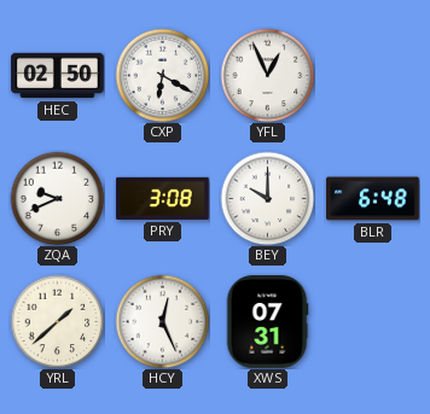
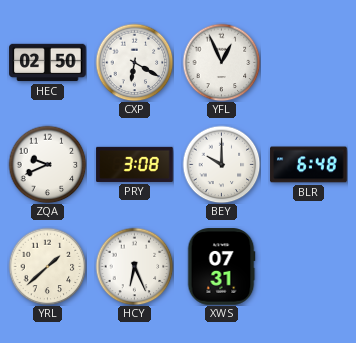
HCY: 12:26 -> 6:26 (134, 266)
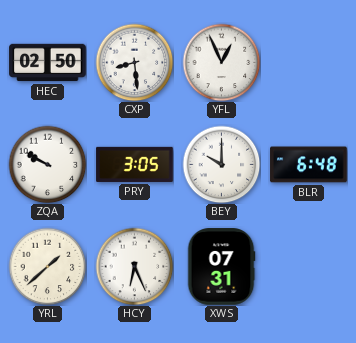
CXP: 6:20 -> 8:29 (134, 62)
ZQA: 9:41 -> 9:50 (47, 164)
PRY: 3:08 -> 3:05 (135, 164)
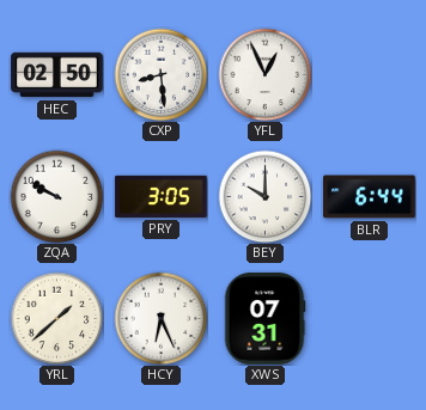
BLR: 6:48 -> 6:44 (370, 197)
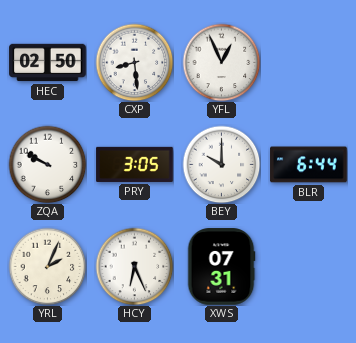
YRL: 1:38 -> 2:04 (47, 266)
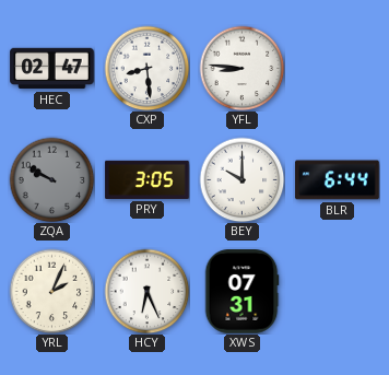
HEC: 02:50 -> 02:47 (52, 69)
YFL: 12:56 -> 8:46 (241, 68)
ZQA dial: white -> grey (51, 179)
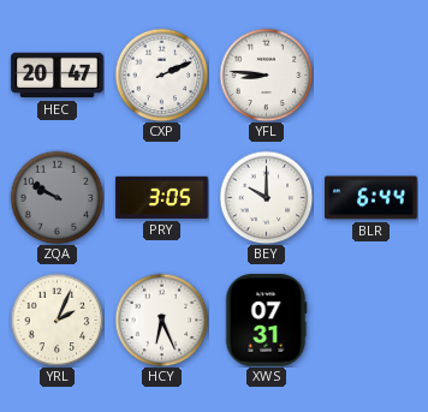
HEC: 02:47 -> 20:47 (58, 76)
CXP: 8:29 -> 2:11 (161, 74)
